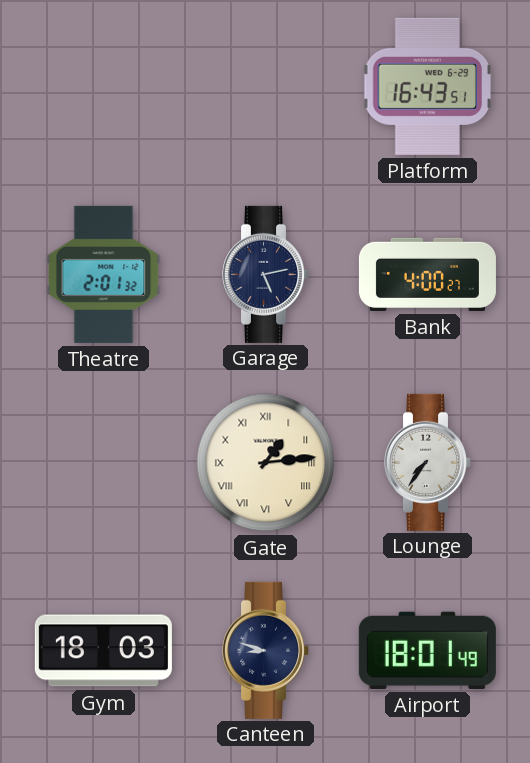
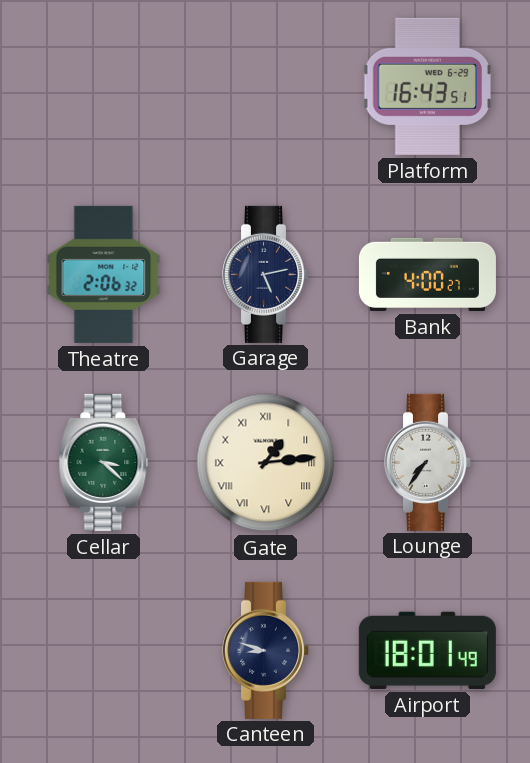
Theatre: 2:01 -> 2:06 (104, 274)
Cellar: none -> 3:22 (104, 462)
Gym: 18:03 -> none (103, 651)
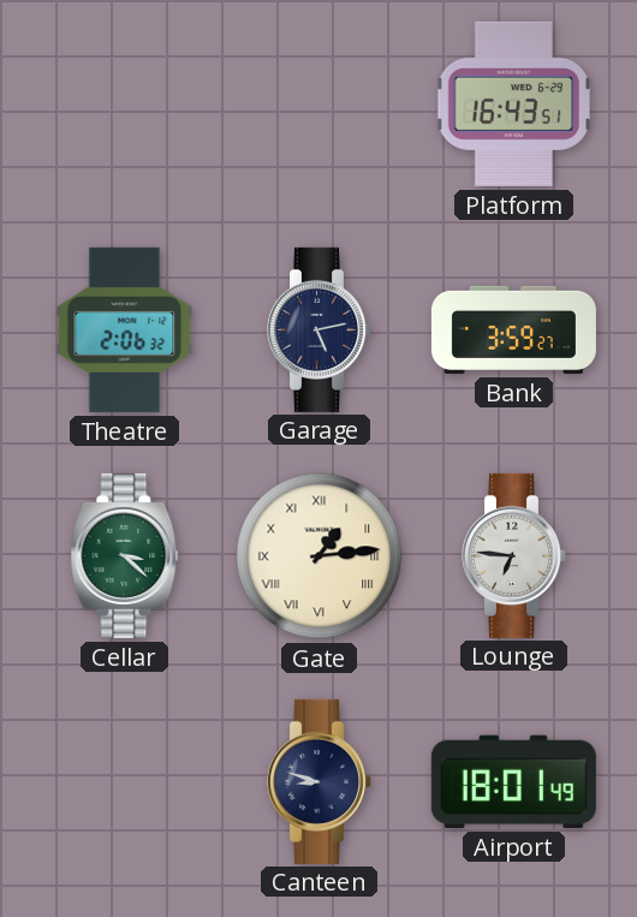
Bank: 4:00 -> 3:59 (513, 329)
Lounge: 7:36 -> 6:46 (514, 555)
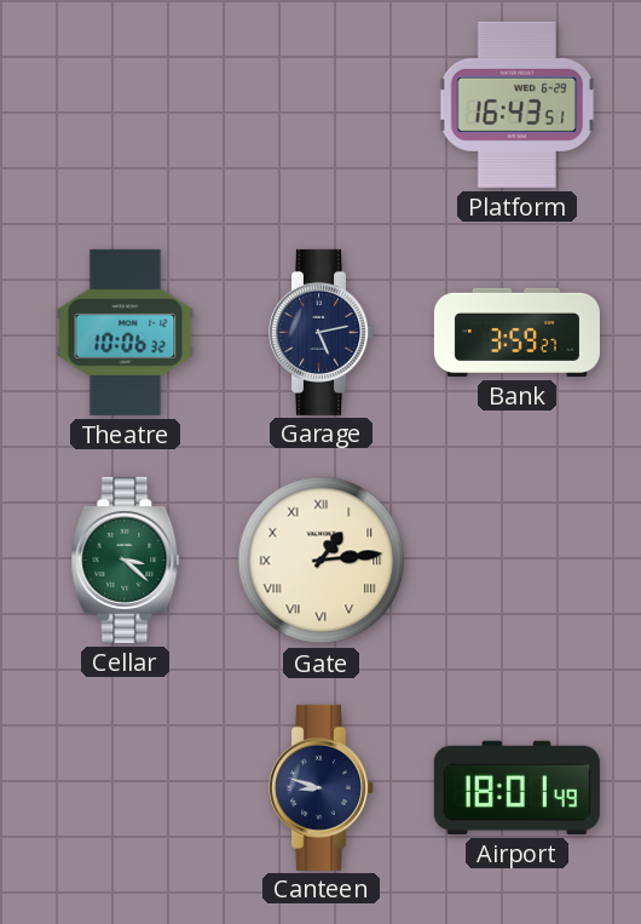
Theatre: 2:06 -> 10:06 (126, 332)
Lounge: 6:46 -> none (514, 555)
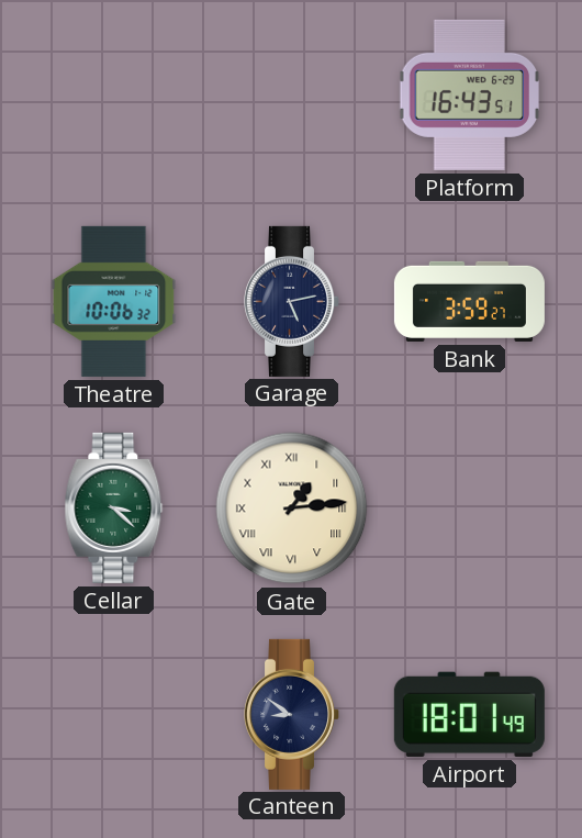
Canteen: 8:48 -> 8:51 (292, 714)
